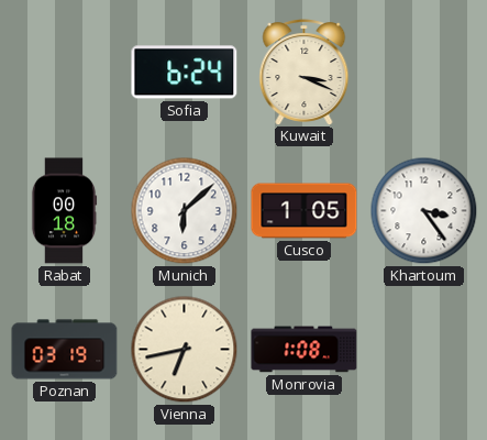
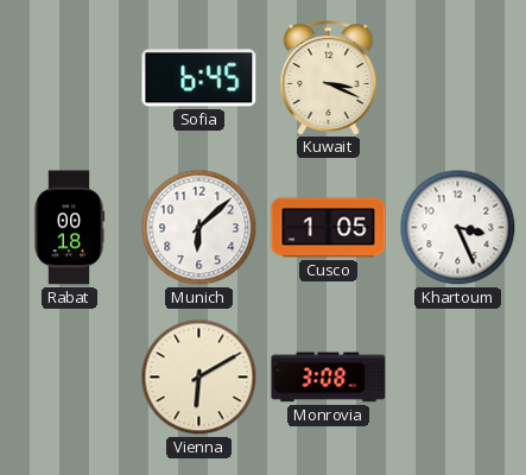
Sofia: 6:24 -> 6:45 (199, 78)
Khartoum: 3:24 -> 3:26 (458, 228)
Poznan: 03:19 -> none (65, 350)
Vienna: 6:43 -> 6:10 (199, 378)
Monrovia: 1:08 -> 3:08 (329, 378)
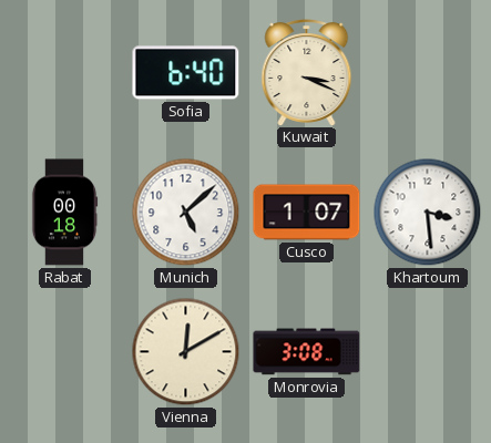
Sofia: 6:45 -> 6:40 (186, 73)
Munich: 6:08 -> 5:08 (186, 213)
Cusco: 1:05 -> 1:07 (307, 213)
Khartoum: 3:26 -> 3:29 (428, 213)
Vienna: 6:10 -> 12:10 (186, 352)
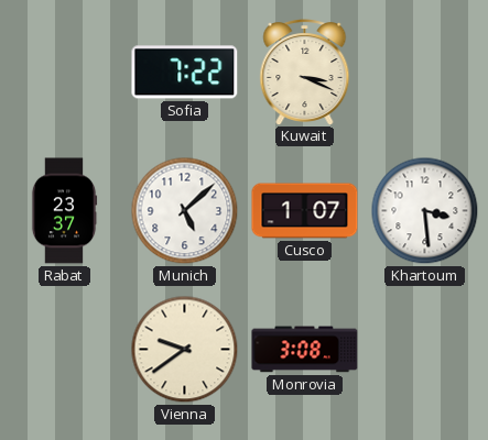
Sofia: 6:40 -> 7:22 (185, 73)
Rabat: 00:18 -> 23:37 (64, 211)
Vienna: 12:10 -> 9:39 (185, 350)
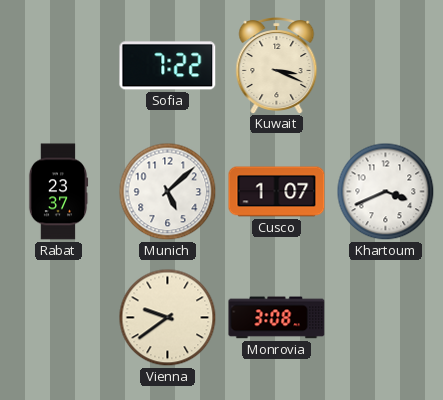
Khartoum: 3:29 -> 3:41 (386, 192)
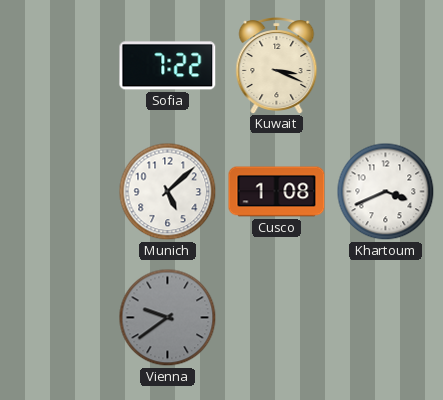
Rabat: 23:37 -> none (58, 192)
Cusco: 1:07 -> 1:08 (277, 192)
Vienna dial: cream -> grey (168, 318)
Monrovia: 3:08 -> none (277, 318)
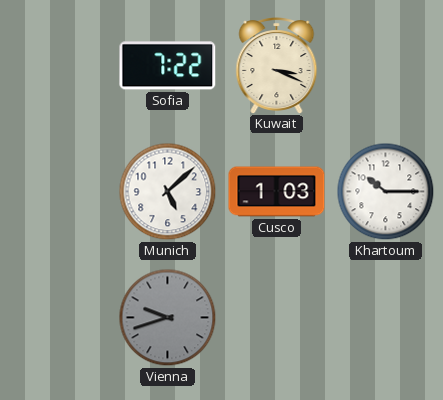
Cusco: 1:08 -> 1:03 (277, 192)
Khartoum: 3:41 -> 10:15 (386, 192)
Vienna: 9:39 -> 9:42 (168, 318)
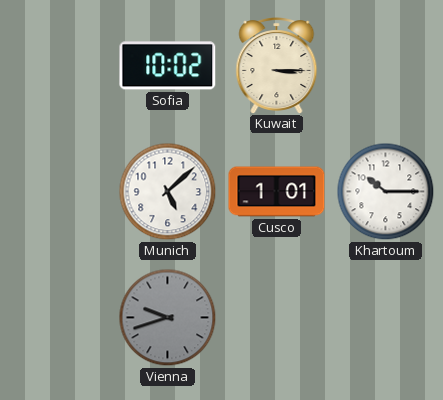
Sofia: 7:22 -> 10:02 (168, 66)
Kuwait: 3:19 -> 3:15 (277, 66)
Cusco: 1:03 -> 1:01 (277, 192)
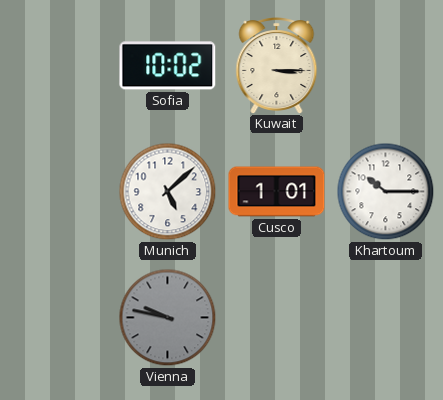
Vienna: 9:42 -> 9:47 (168, 318)
